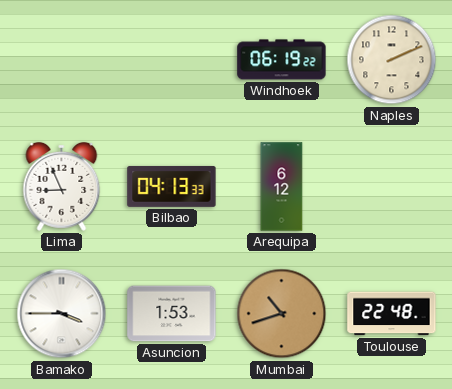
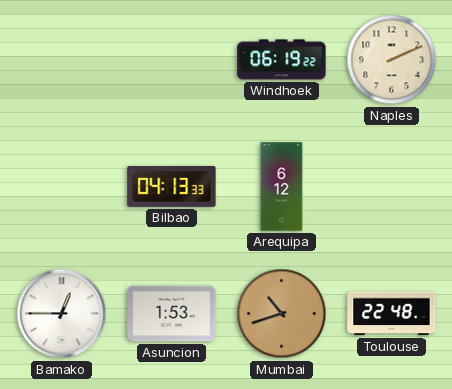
Lima: 8:56 -> none (62, 186)
Bamako: 3:45 -> 12:45 (62, 314)
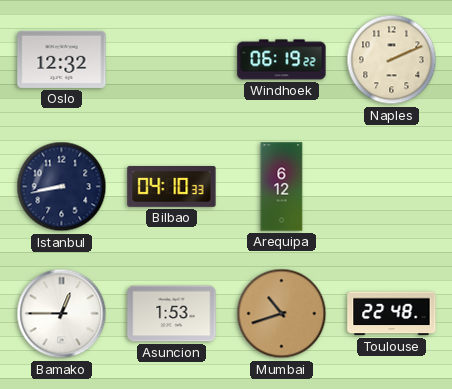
Oslo: none -> 12:32 (62, 59)
Istanbul: none -> 8:43 (62, 187)
Bilbao: 04:13 -> 04:10 (172, 186)
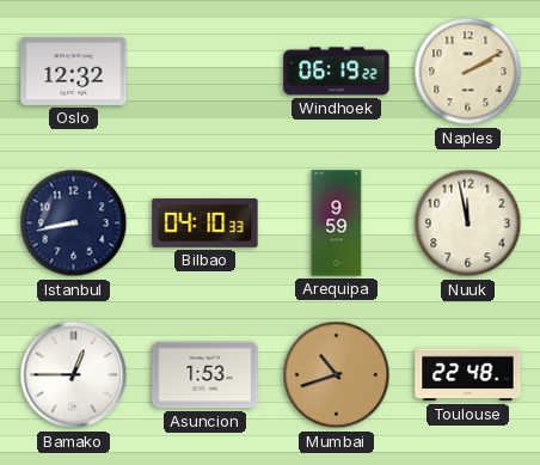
Naples: 2:11 -> 2:10 (468, 72)
Arequipa: 6:12 -> 9:59 (337, 224)
Nuuk: none -> 11:58 (468, 224)
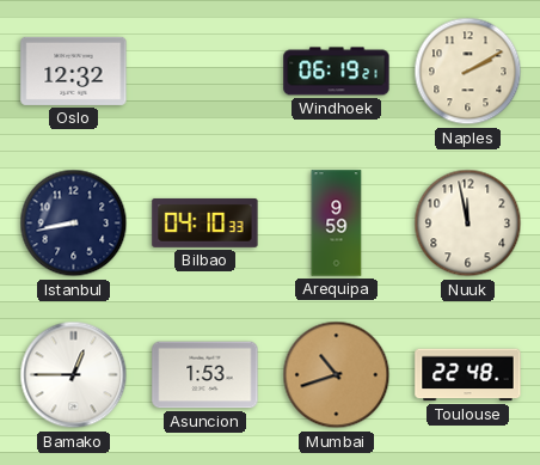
Windhoek: 06:19:22 -> 06:19:21 (337, 72)
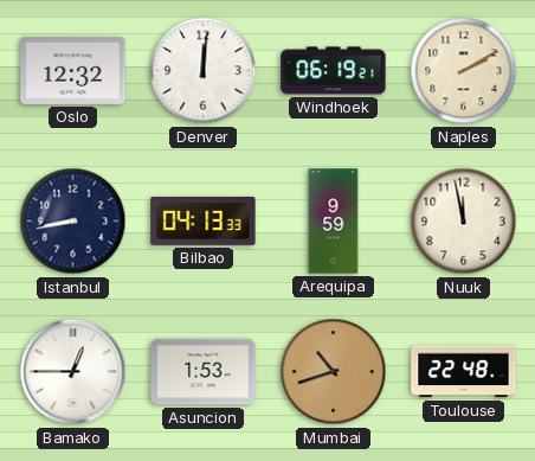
Denver: none -> 12:01 (204, 71)
Bilbao: 04:10 -> 04:13 (204, 220)
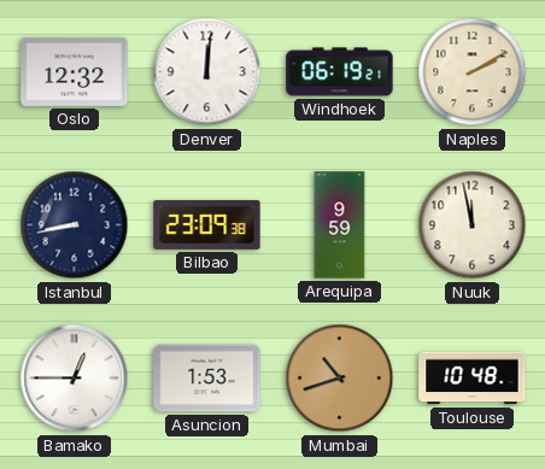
Bilbao: 04:13 -> 23:09 (207, 224)
Toulouse: 22:48 -> 10:48 (473, 379)
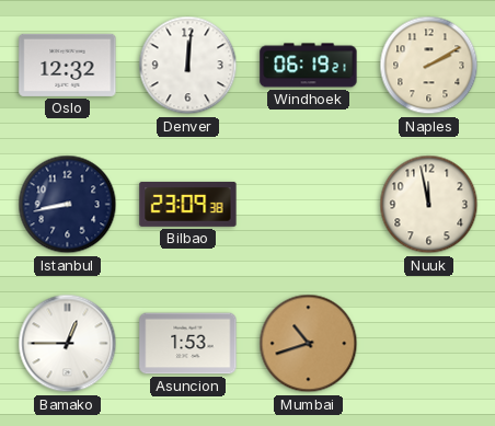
Arequipa: 9:59 -> none (340, 225)
Toulouse: 10:48 -> none (473, 379)
